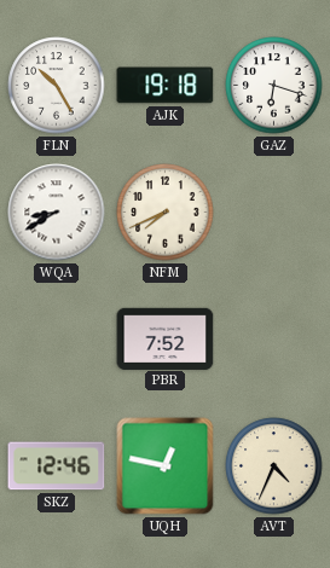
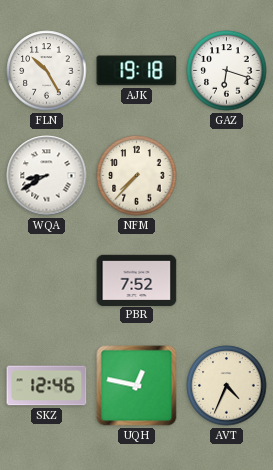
NFM: 7:41 -> 7:37 (137, 176)
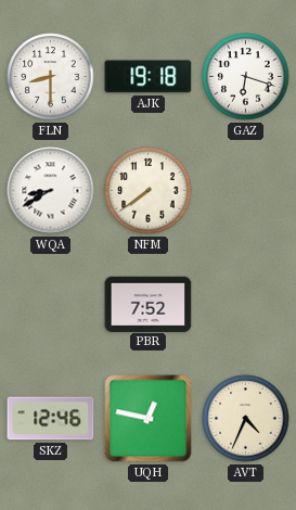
FLN: 10:25 -> 8:30 (51, 77)
NFM: 7:37 -> 7:39 (149, 191)
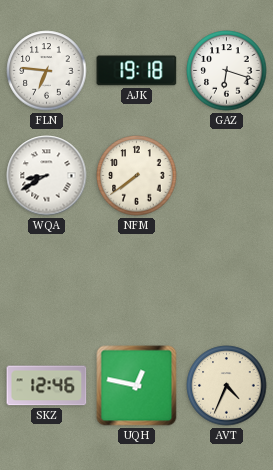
FLN: 8:30 -> 6:46 (47, 71)
PBR: 7:52 -> none (149, 304)
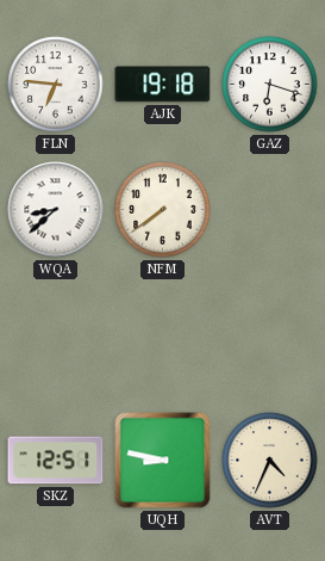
WQA: 8:40 -> 8:38 (56, 210)
SKZ: 12:46 -> 12:51 (56, 461)
UQH: 12:47 -> 8:47 (163, 461)
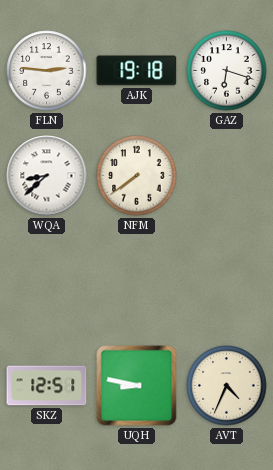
FLN: 6:46 -> 2:46 (47, 71)
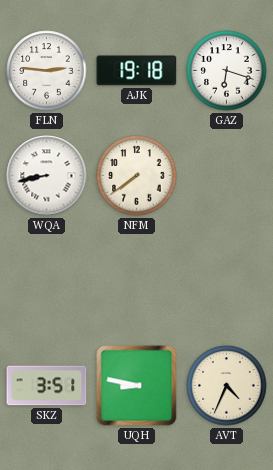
WQA: 8:38 -> 8:43 (47, 176)
SKZ: 12:51 -> 3:51 (47, 386)
